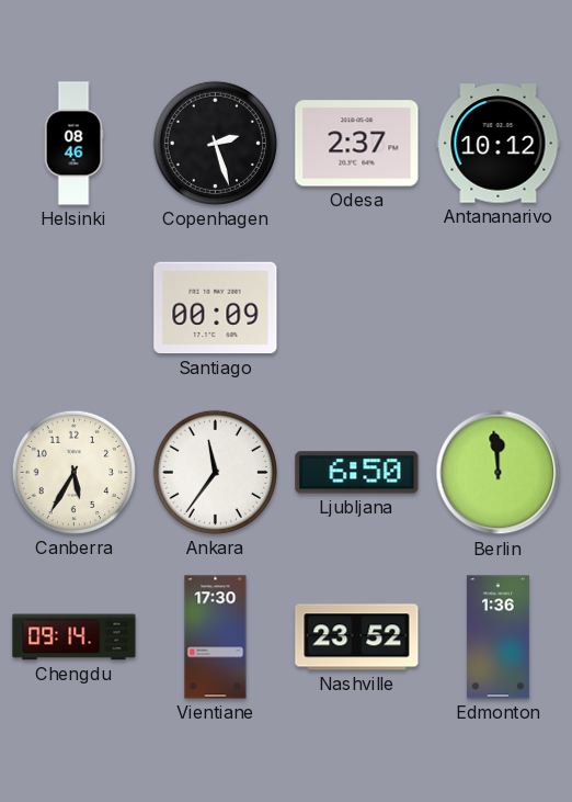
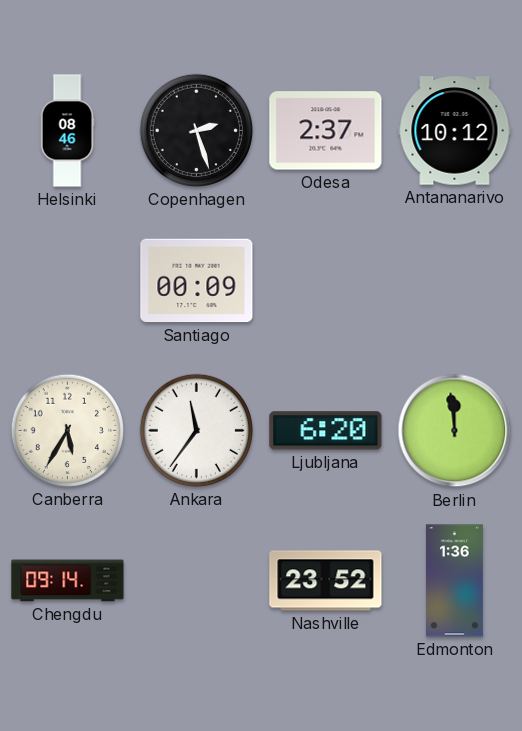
Ljubljana: 6:50 -> 6:20 (326, 431)
Vientiane: 17:30 -> none (216, 637)
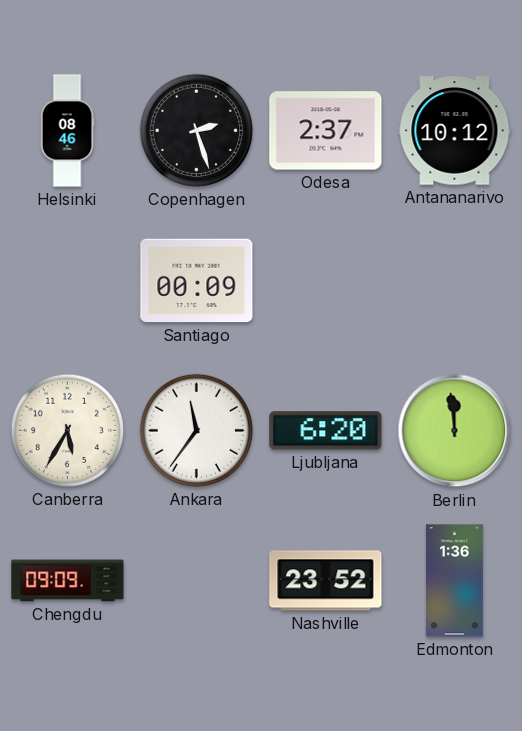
Chengdu: 09:14 -> 09:09 (68, 581)
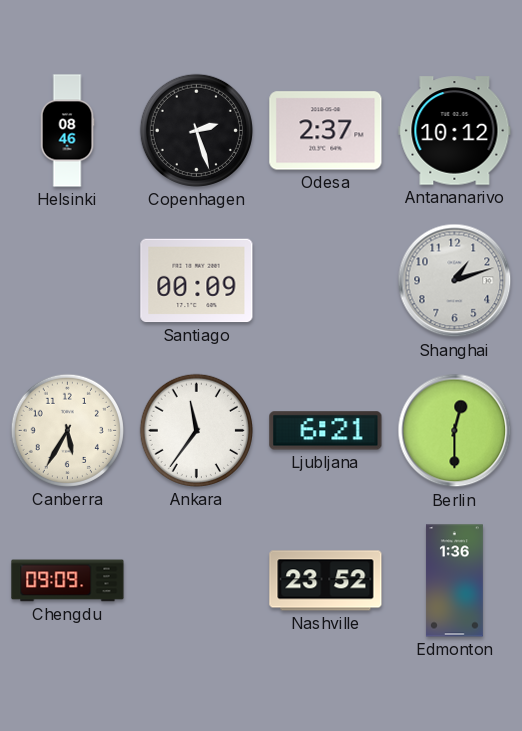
Shanghai: none -> 1:12 (455, 281)
Ljubljana: 6:20 -> 6:21 (326, 431)
Berlin: 11:59 -> 12:30 (455, 431)
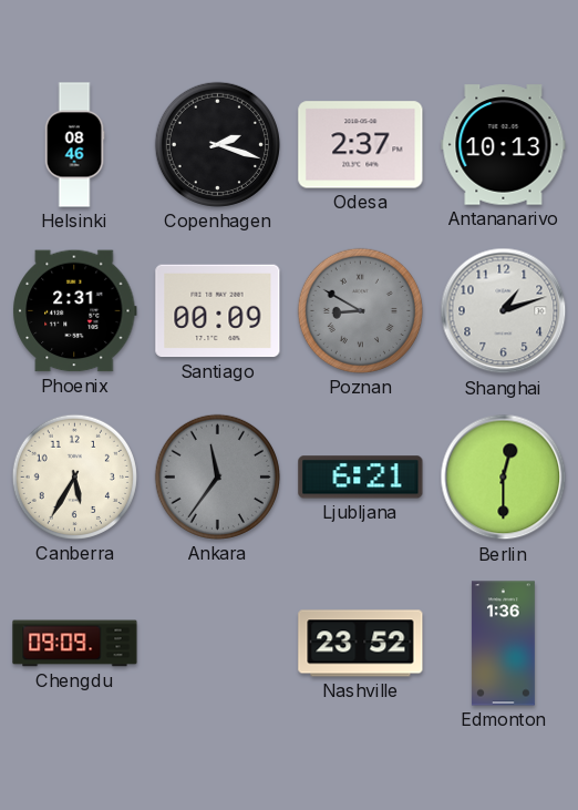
Copenhagen: 2:27 -> 2:18 (217, 144)
Antananarivo: 10:12 -> 10:13 (504, 145)
Phoenix: none -> 2:31 (75, 311)
Poznan: none -> 8:50 (360, 310)
Ankara dial: white -> grey (217, 476)
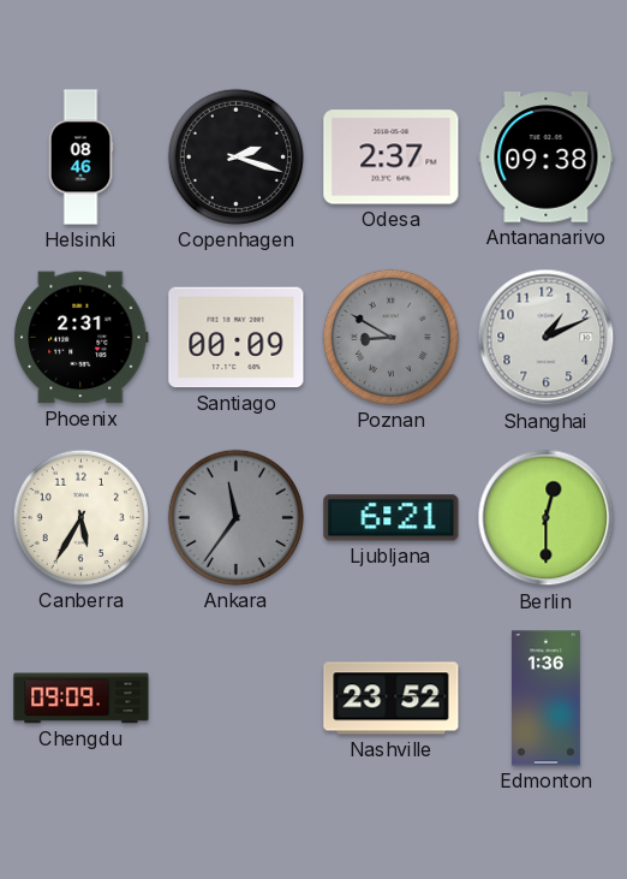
Antananarivo: 10:13 -> 09:38 (547, 158)
Shanghai: 1:12 -> 1:11 (547, 338)
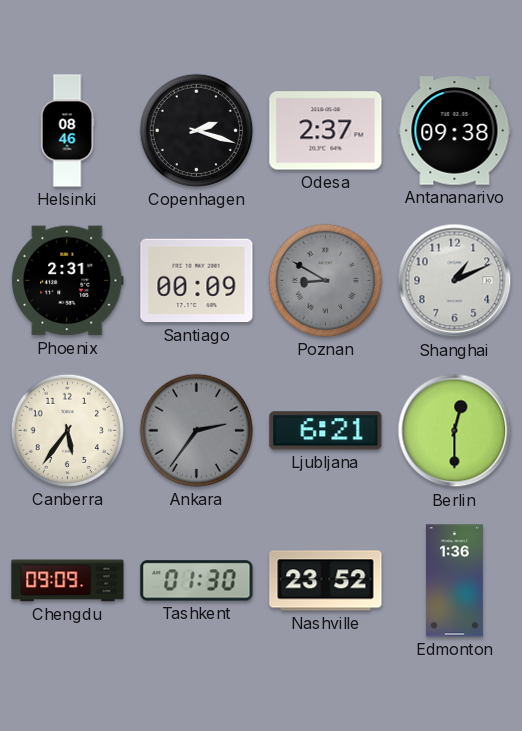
Canberra: 5:35 -> 5:36 (67, 430)
Ankara: 11:36 -> 2:36 (196, 430)
Tashkent: none -> 01:30 (197, 581)
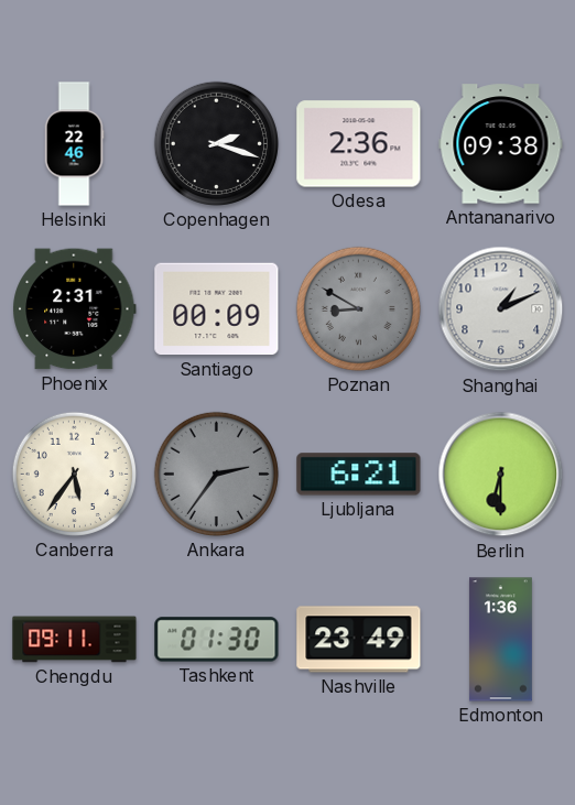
Helsinki: 08:46 -> 22:46 (74, 144)
Odesa: 2:37 -> 2:36 (359, 144)
Berlin: 12:30 -> 6:30 (501, 475)
Chengdu: 09:09 -> 09:11 (75, 640)
Nashville: 23:52 -> 23:49 (359, 640)
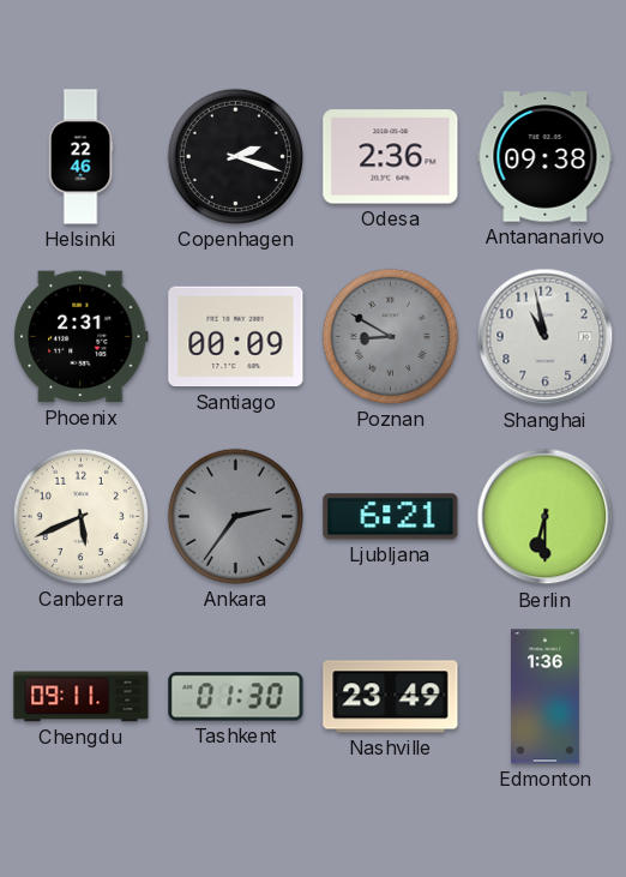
Shanghai: 1:11 -> 10:58 (546, 337)
Canberra: 5:36 -> 5:41 (80, 516)
